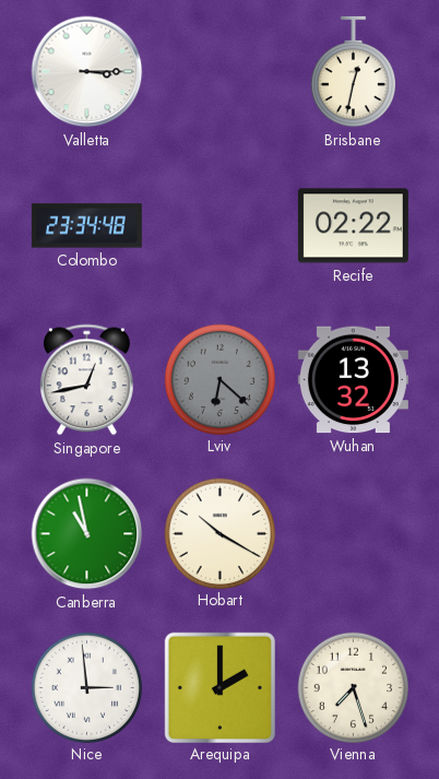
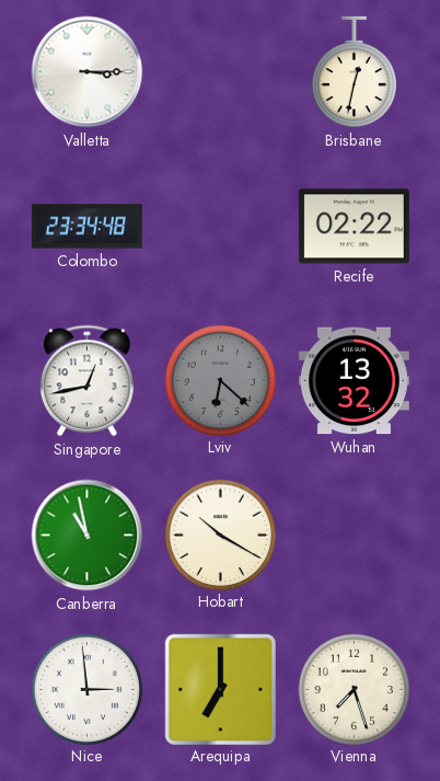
Arequipa: 2:00 -> 7:00 (220, 689)
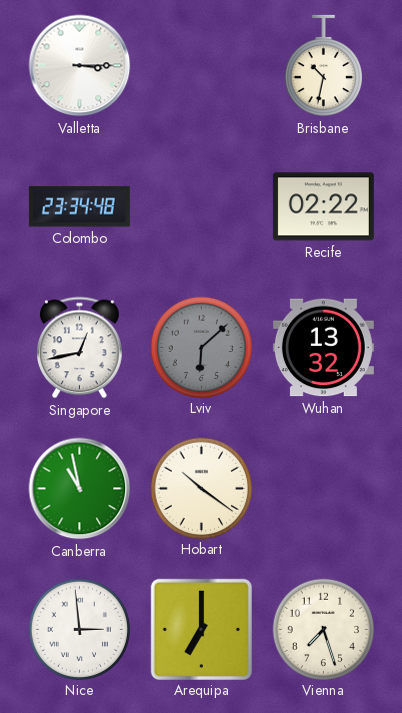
Brisbane: 12:32 -> 10:32 (323, 66)
Lviv: 6:22 -> 6:08 (201, 347)
Hobart: 10:20 -> 10:21 (201, 488)
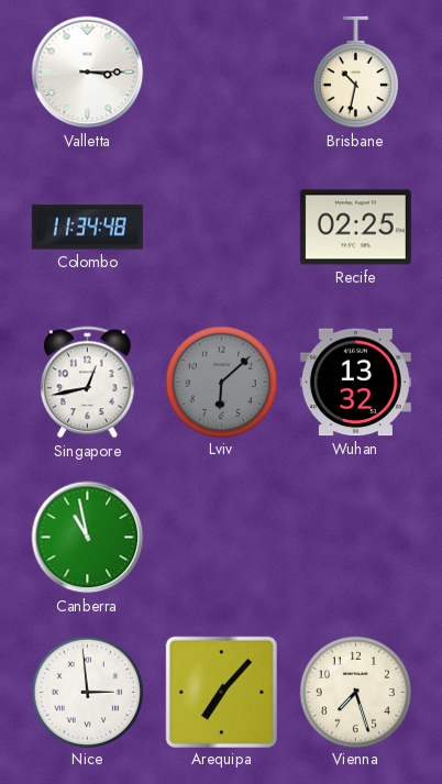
Colombo: 23:34 -> 11:34 (87, 228)
Recife: 02:22 -> 02:25 (355, 228)
Hobart: 10:21 -> none (201, 488)
Arequipa: 7:00 -> 7:07 (221, 692)
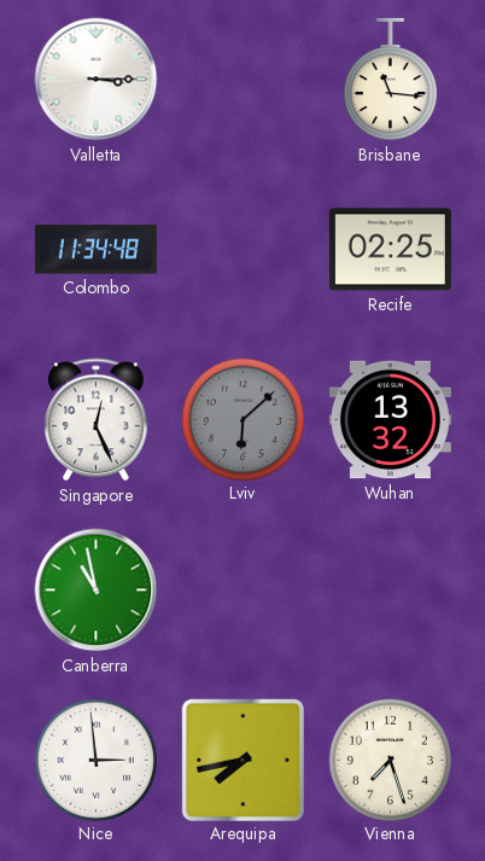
Brisbane: 10:32 -> 11:16 (390, 80)
Singapore: 12:43 -> 12:26 (97, 420)
Arequipa: 7:07 -> 7:43 (242, 760)
